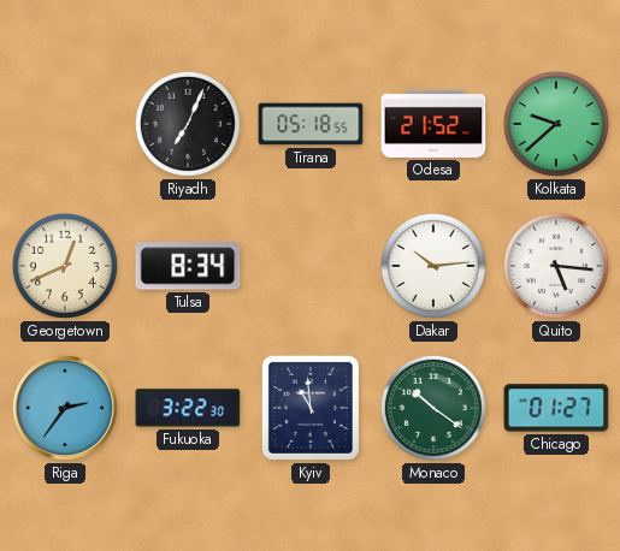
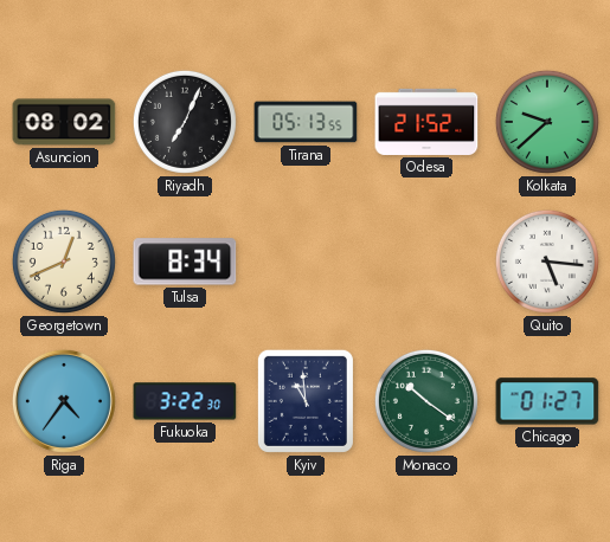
Asuncion: none -> 08:02 (64, 122)
Tirana: 05:18 -> 05:13 (306, 122)
Dakar: 10:14 -> none (433, 266)
Riga: 2:36 -> 4:36 (64, 401)
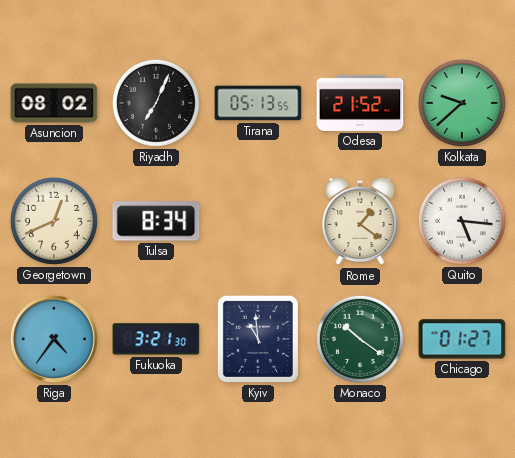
Rome: none -> 1:21 (360, 221)
Fukuoka: 3:22 -> 3:21 (156, 339)
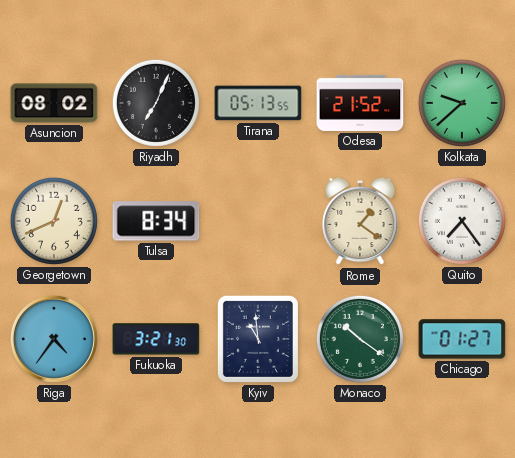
Quito: 5:16 -> 7:24 (462, 221)
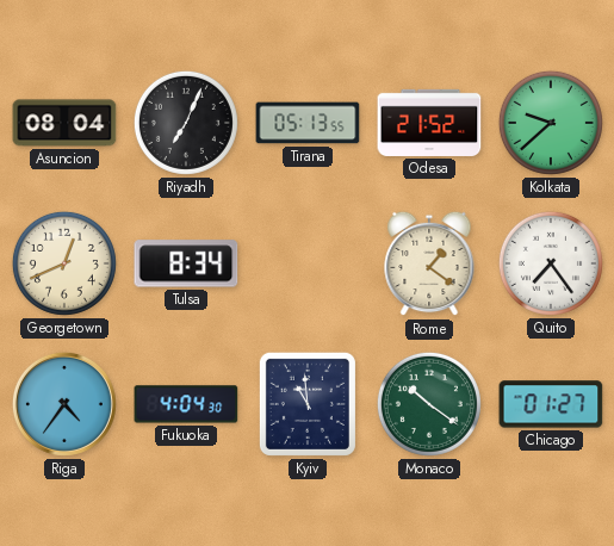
Asuncion: 08:02 -> 08:04 (64, 123)
Fukuoka: 3:21 -> 4:04 (186, 404)
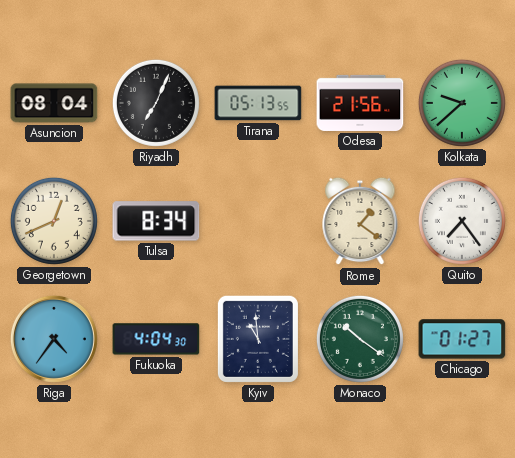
Odesa: 21:52 -> 21:56 (360, 103)
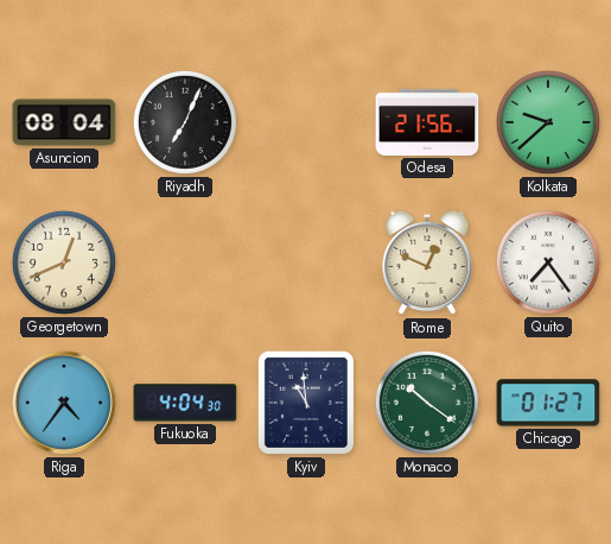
Tirana: 05:13 -> none (258, 103)
Tulsa: 8:34 -> none (156, 221)
Rome: 1:21 -> 12:49 (427, 262)
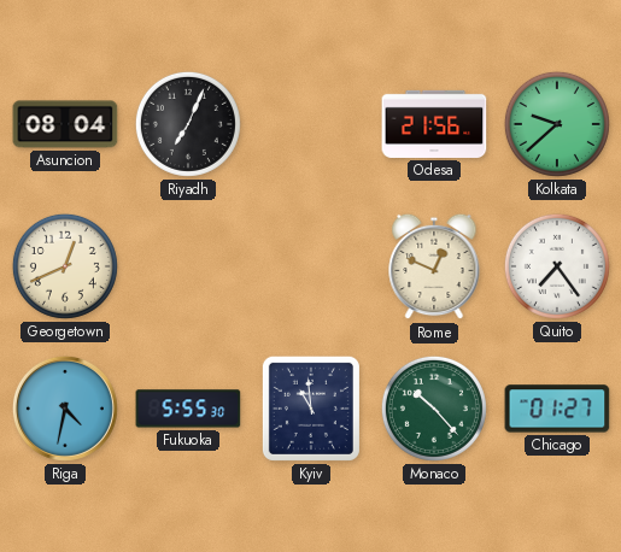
Riga: 4:36 -> 4:32 (65, 409)
Fukuoka: 4:04 -> 5:55 (188, 409)
Monaco: 10:21 -> 10:23 (434, 409)
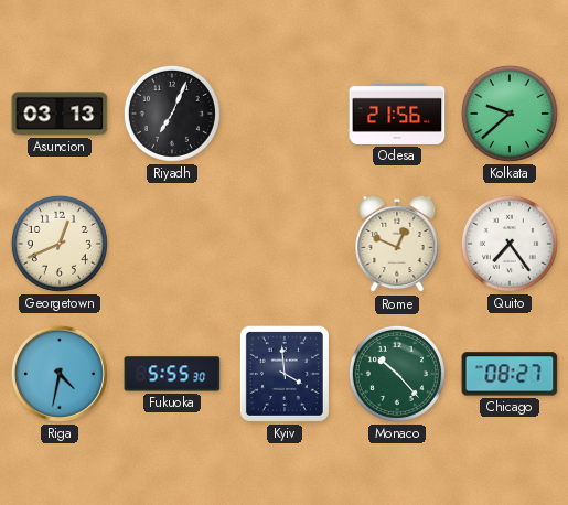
Asuncion: 08:04 -> 03:13 (60, 114)
Kyiv: 10:59 -> 3:59 (285, 374)
Chicago: 01:27 -> 08:27 (510, 374)
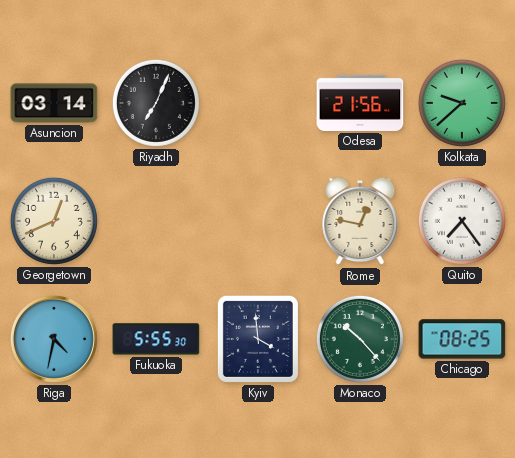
Asuncion: 03:13 -> 03:14 (54, 103)
Rome: 12:49 -> 12:47 (360, 221)
Chicago: 08:27 -> 08:25 (462, 339)
